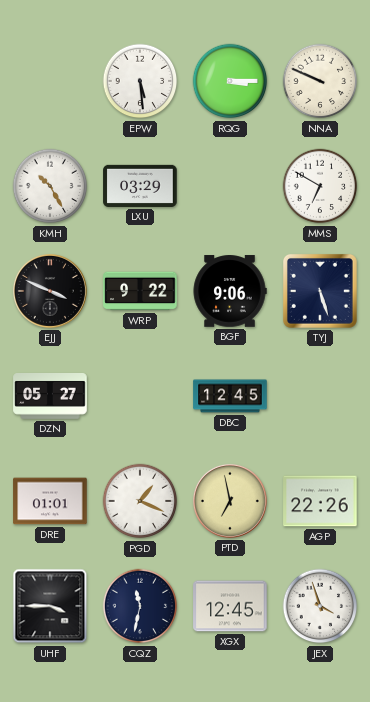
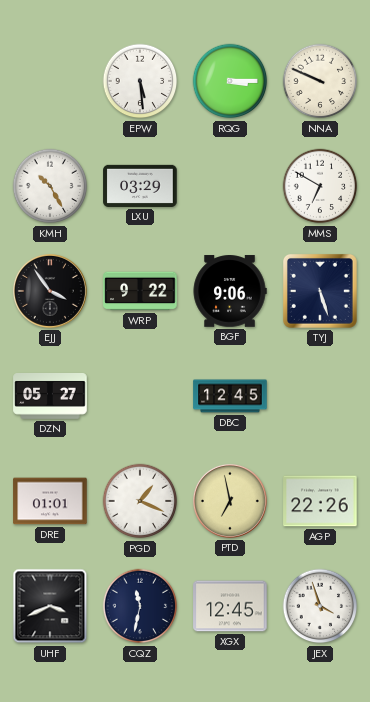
EJJ: 3:49 -> 3:54 (50, 291)
UHF: 3:45 -> 3:41 (50, 606)
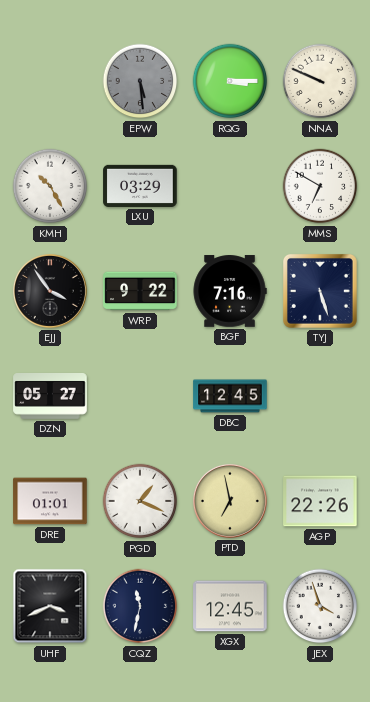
EPW dial: white -> grey (140, 81)
BGF: 9:06 -> 7:16 (230, 291)
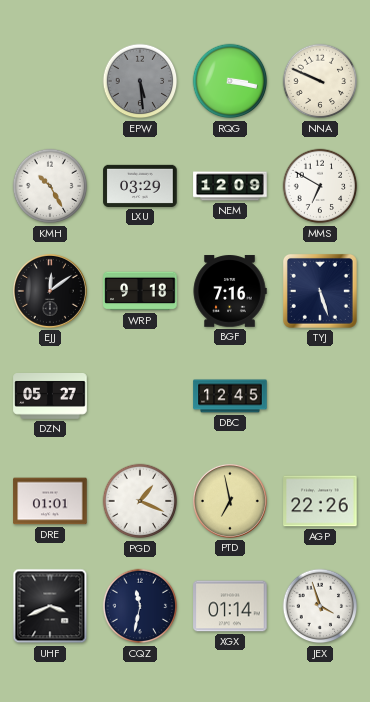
RQG: 3:15 -> 3:17 (230, 81)
NEM: none -> 12:09 (230, 186)
EJJ: 3:54 -> 12:09 (50, 291)
WRP: 9:22 -> 9:18 (140, 291)
XGX: 12:45 -> 01:14 (230, 606)
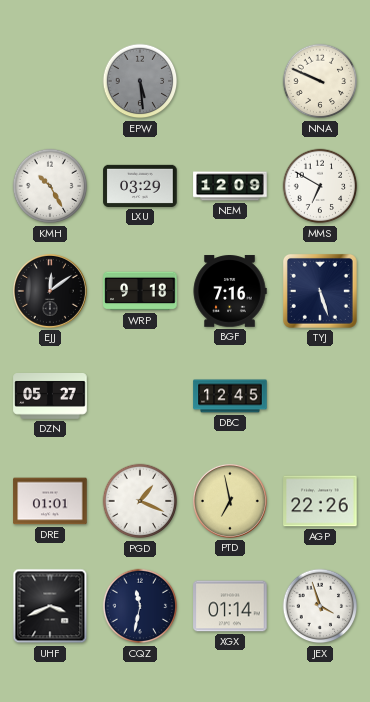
RQG: 3:17 -> none (230, 81)
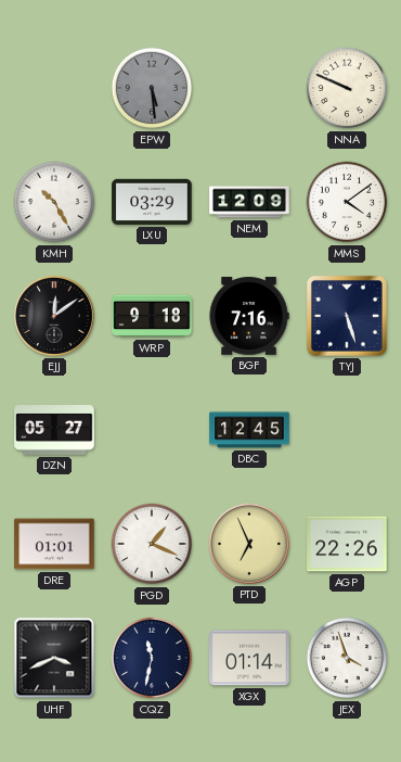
MMS: 6:50 -> 4:09 (347, 202)
PTD: 6:58 -> 6:56 (249, 544)
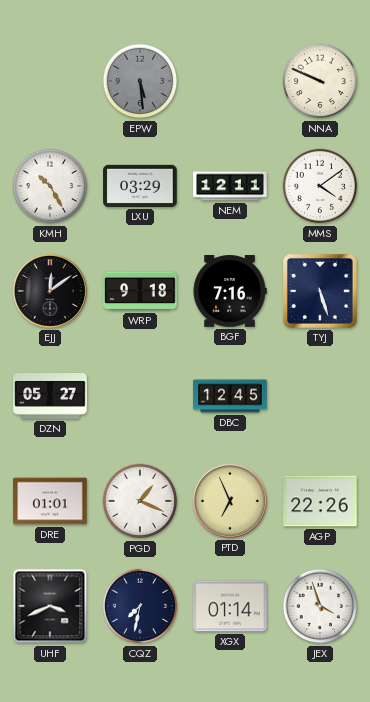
NEM: 12:09 -> 12:11 (230, 186)
CQZ: 11:32 -> 7:32 (140, 606)
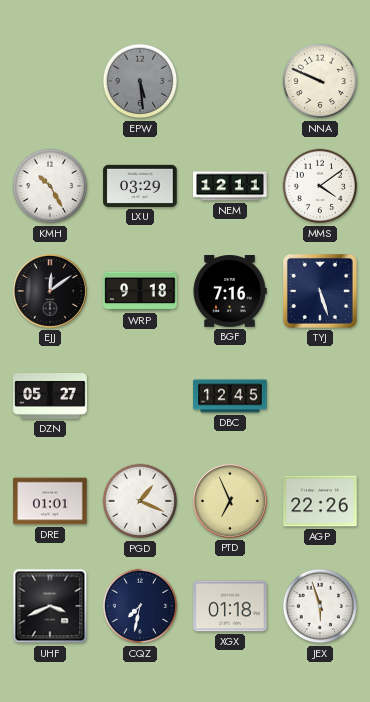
XGX: 01:14 -> 01:18 (230, 606)
JEX: 3:57 -> 5:57 (320, 606)
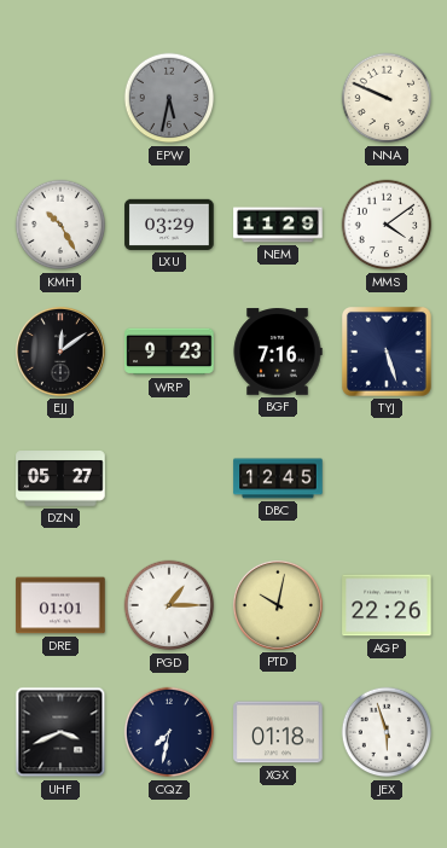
EPW: 5:29 -> 5:32 (169, 98)
NEM: 12:11 -> 11:29 (278, 225)
WRP: 9:18 -> 9:23 (169, 352)
PGD: 1:19 -> 1:15 (169, 605)
PTD: 6:56 -> 10:02 (278, 605)
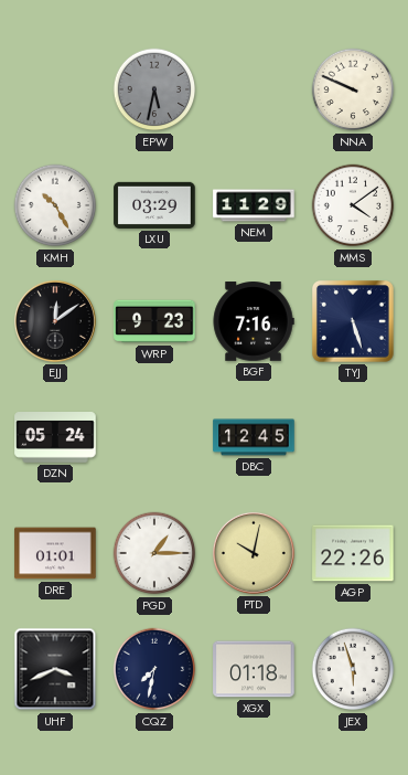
DZN: 05:27 -> 05:24 (55, 438)
